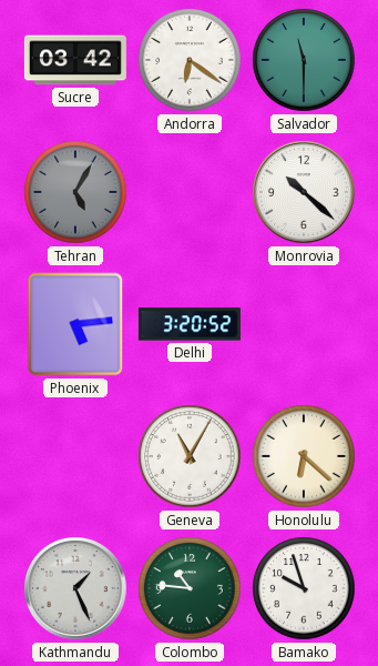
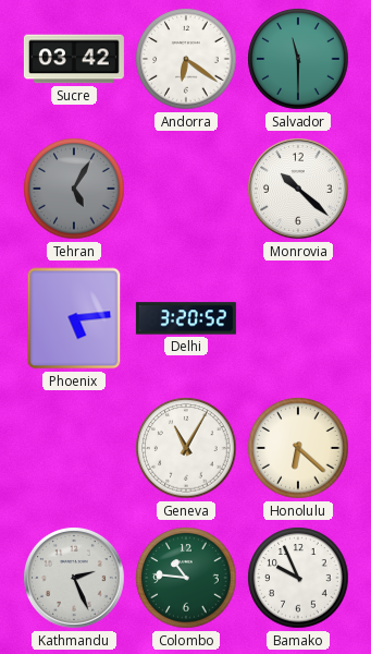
Kathmandu: 1:26 -> 2:26 (74, 578)
Bamako: 9:57 -> 9:56 (298, 578)
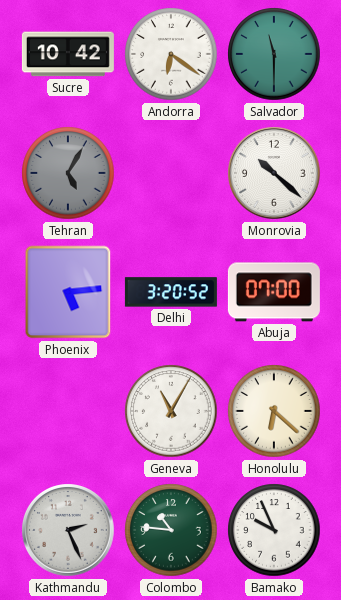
Sucre: 03:42 -> 10:42 (68, 54)
Abuja: none -> 07:00 (274, 292)
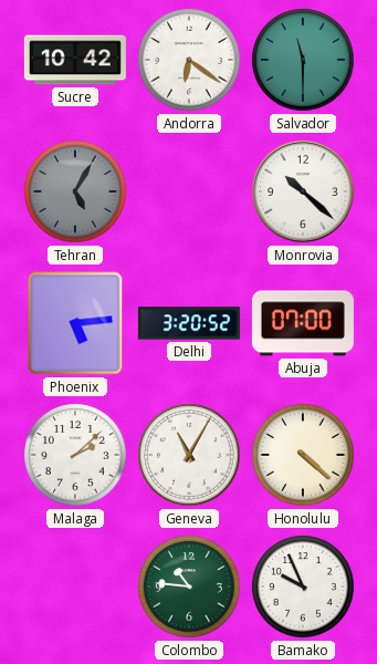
Malaga: none -> 2:08 (75, 455)
Honolulu: 6:22 -> 4:22 (303, 455)
Kathmandu: 2:26 -> none (68, 530)
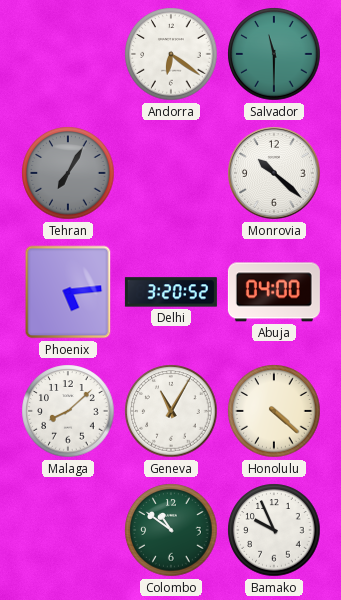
Sucre: 10:42 -> none (75, 60)
Tehran: 5:05 -> 7:05 (68, 173)
Abuja: 07:00 -> 04:00 (274, 292)
Malaga: 2:08 -> 8:08 (68, 411)
Colombo: 10:46 -> 10:51 (171, 530)
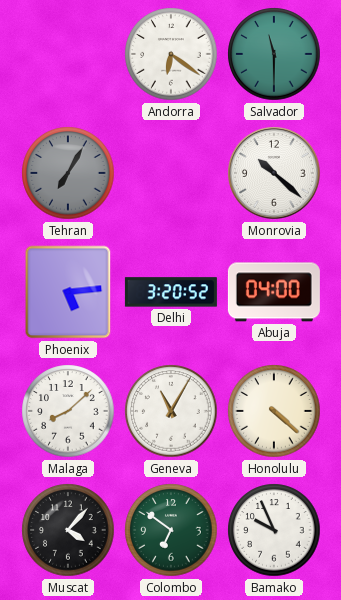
Muscat: none -> 4:07 (68, 530)
Colombo: 10:51 -> 6:51 (171, 530)
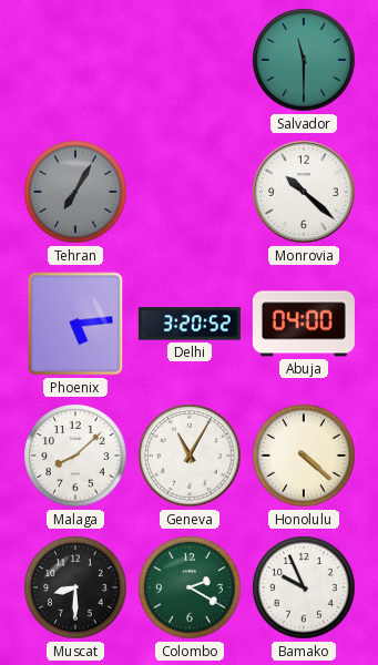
Andorra: 6:21 -> none (171, 54)
Muscat: 4:07 -> 8:30 (75, 587)
Colombo: 6:51 -> 2:20 (190, 587)
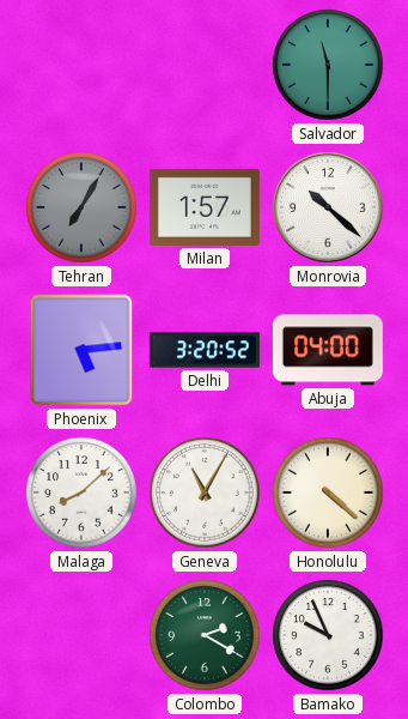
Milan: none -> 1:57 (205, 207)
Muscat: 8:30 -> none (75, 587)
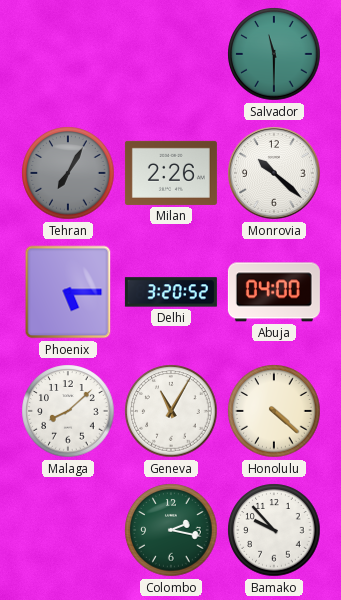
Milan: 1:57 -> 2:26 (171, 173)
Phoenix: 5:14 -> 5:15 (68, 292)
Colombo: 2:20 -> 2:17 (171, 530)
Bamako: 9:56 -> 9:53 (274, 530)
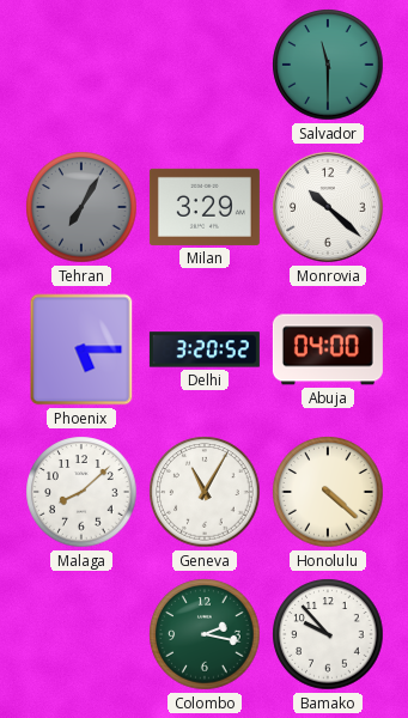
Milan: 2:26 -> 3:29 (205, 207)
